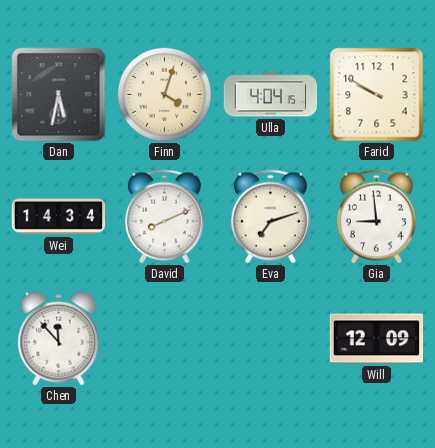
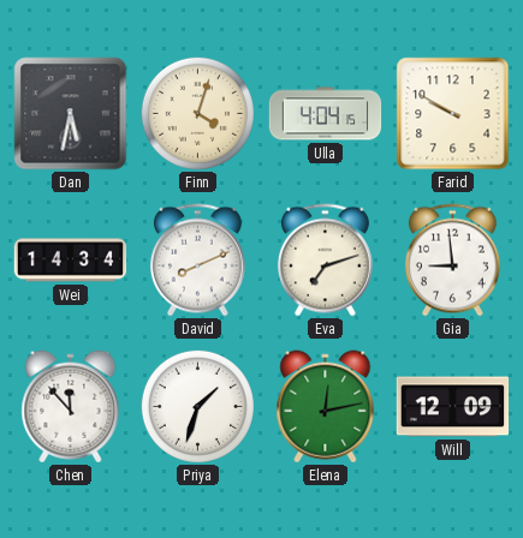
Priya: none -> 1:33 (197, 406)
Elena: none -> 12:13 (326, 407)
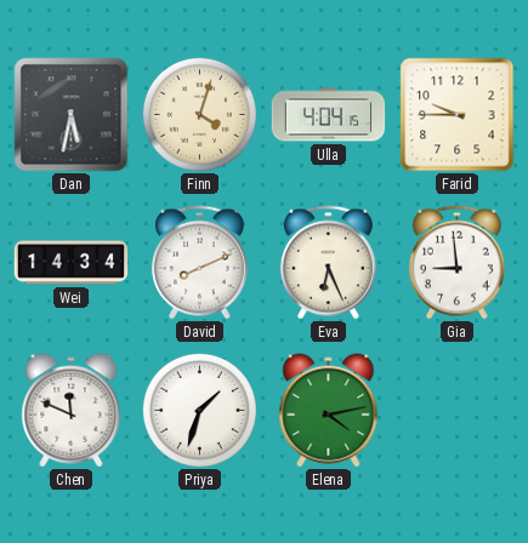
Farid: 9:50 -> 9:45 (458, 115)
Eva: 7:12 -> 6:26 (328, 263)
Chen: 11:53 -> 11:49 (72, 411)
Elena: 12:13 -> 4:13 (329, 411)
Will: 12:09 -> none (453, 407)
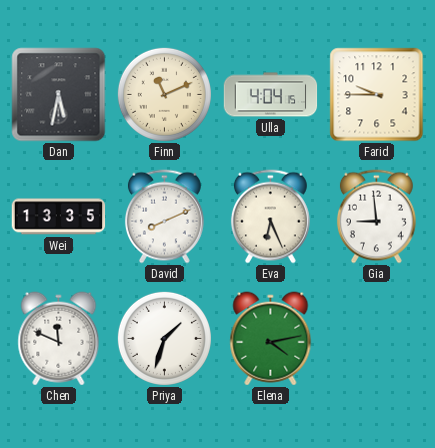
Finn: 4:03 -> 11:11 (164, 94)
Wei: 14:34 -> 13:35 (59, 217)
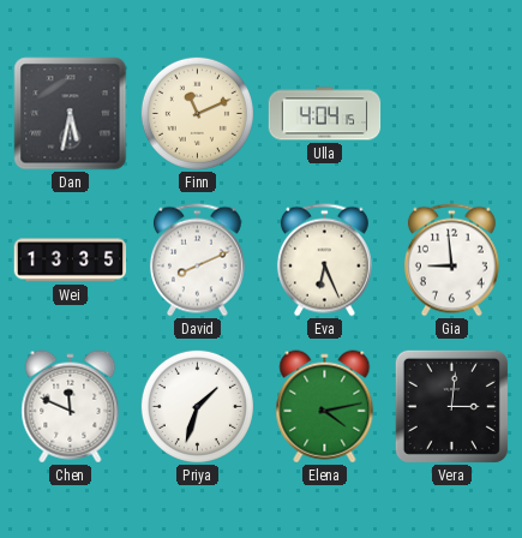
Farid: 9:45 -> none (377, 95)
Vera: none -> 3:01 (451, 406)
